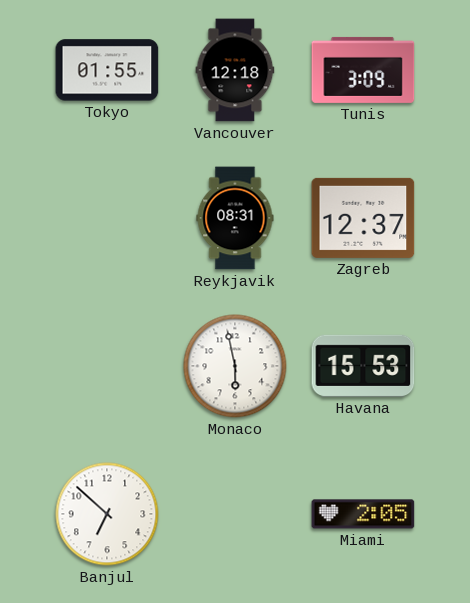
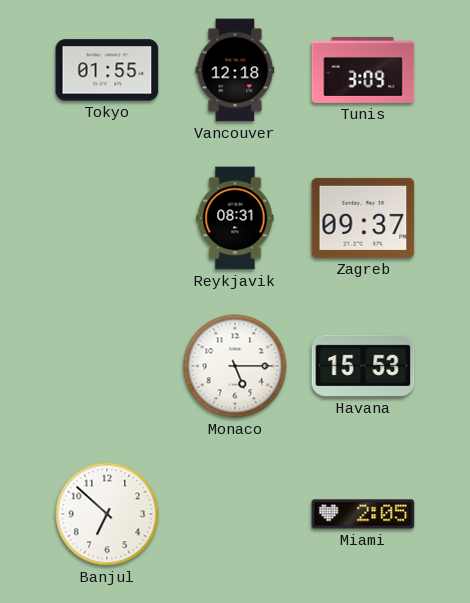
Zagreb: 12:37 -> 09:37 (363, 218)
Monaco: 5:58 -> 5:15 (235, 366)
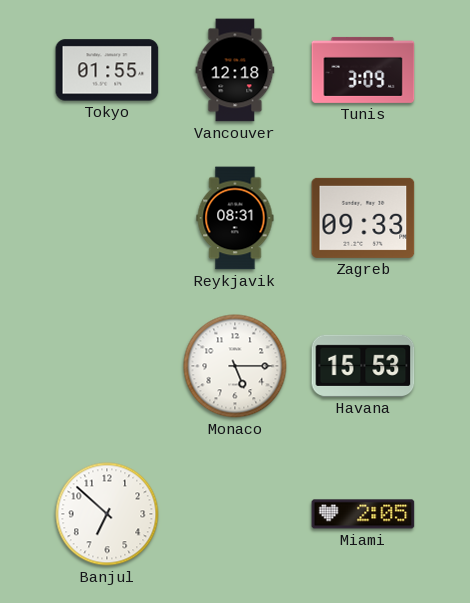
Zagreb: 09:37 -> 09:33 (363, 218)
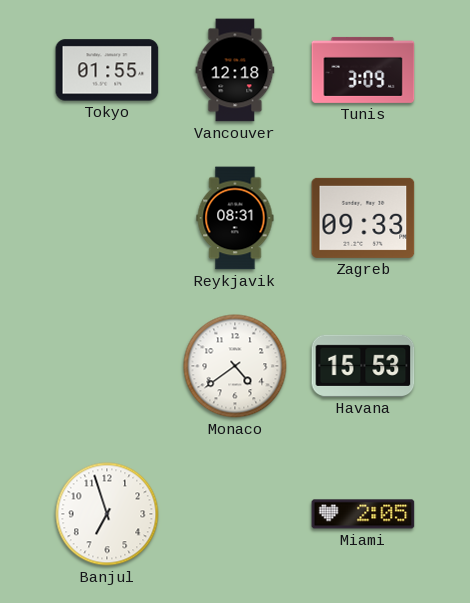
Monaco: 5:15 -> 4:39 (235, 366)
Banjul: 6:52 -> 6:57 (107, 514)
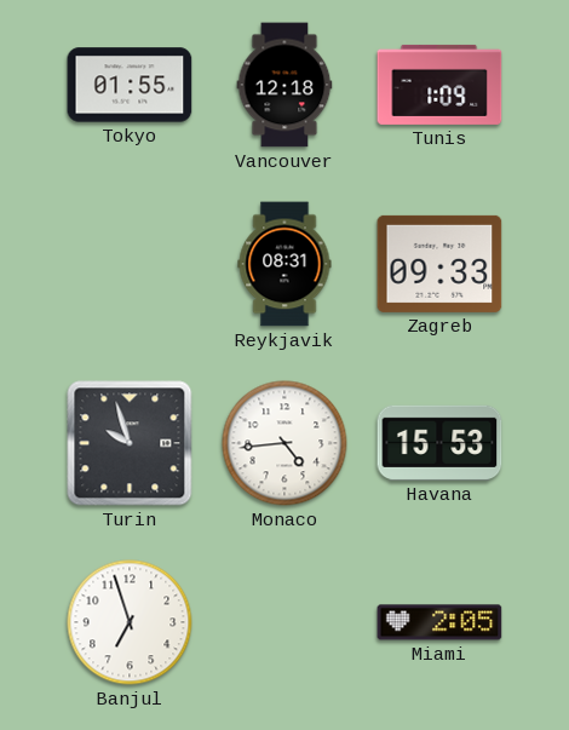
Tunis: 3:09 -> 1:09 (439, 85)
Turin: none -> 9:57 (130, 443)
Monaco: 4:39 -> 4:44 (284, 443)
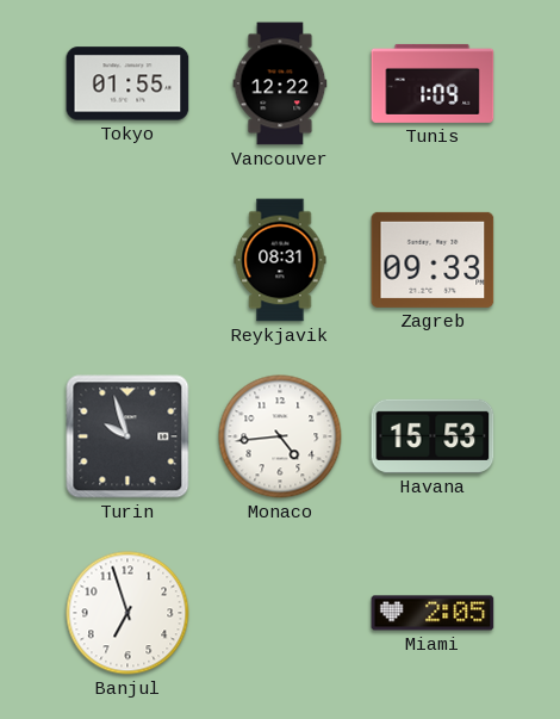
Vancouver: 12:18 -> 12:22 (280, 83)
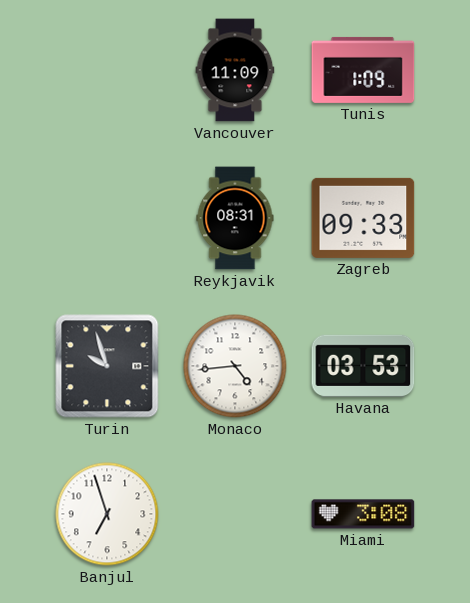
Tokyo: 01:55 -> none (127, 83)
Vancouver: 12:22 -> 11:09 (235, 70)
Havana: 15:53 -> 03:53 (363, 366)
Miami: 2:05 -> 3:08 (363, 514)
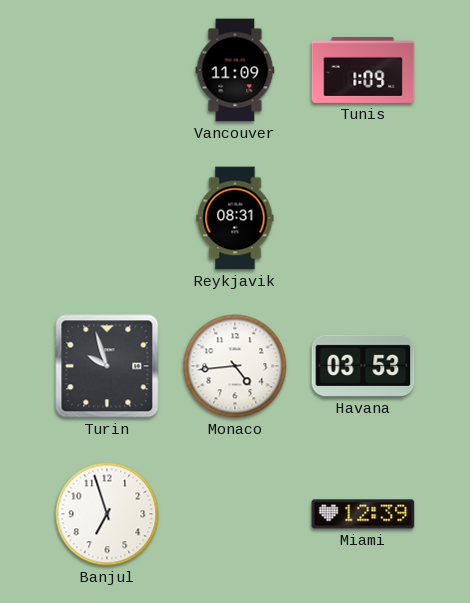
Zagreb: 09:33 -> none (363, 218)
Miami: 3:08 -> 12:39 (363, 514)
